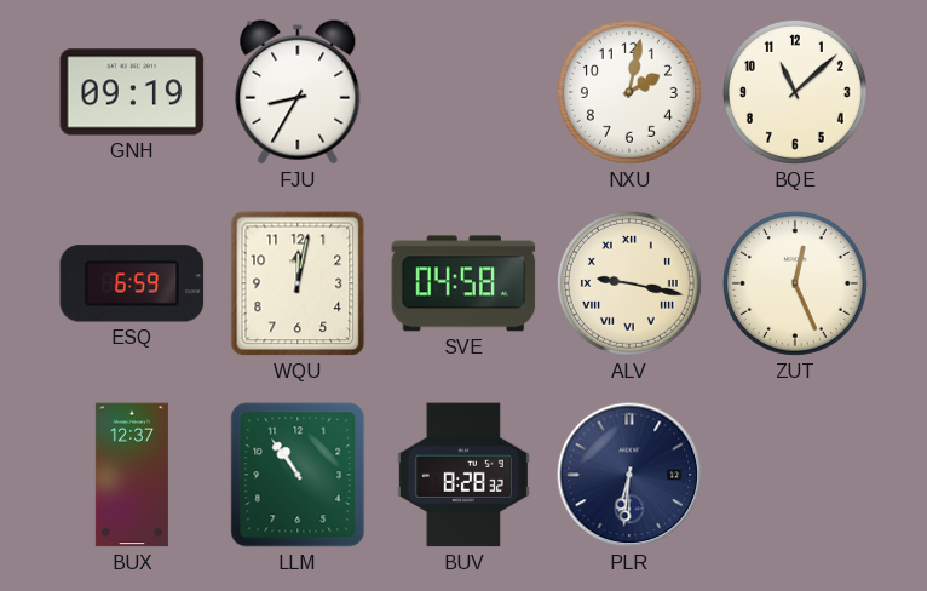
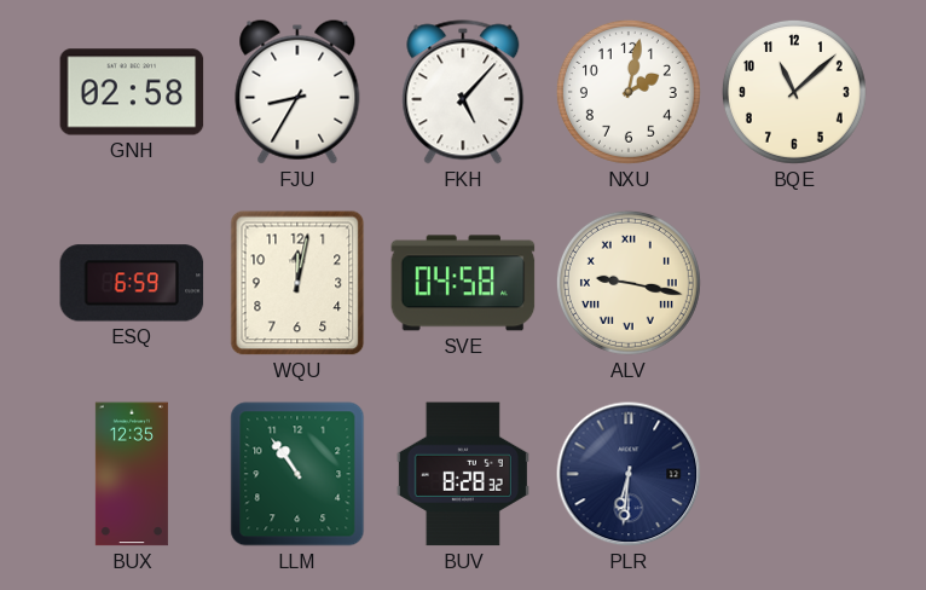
GNH: 09:19 -> 02:58 (132, 92)
FKH: none -> 5:07 (463, 92)
ZUT: 12:26 -> none (795, 283)
BUX: 12:37 -> 12:35 (132, 474)
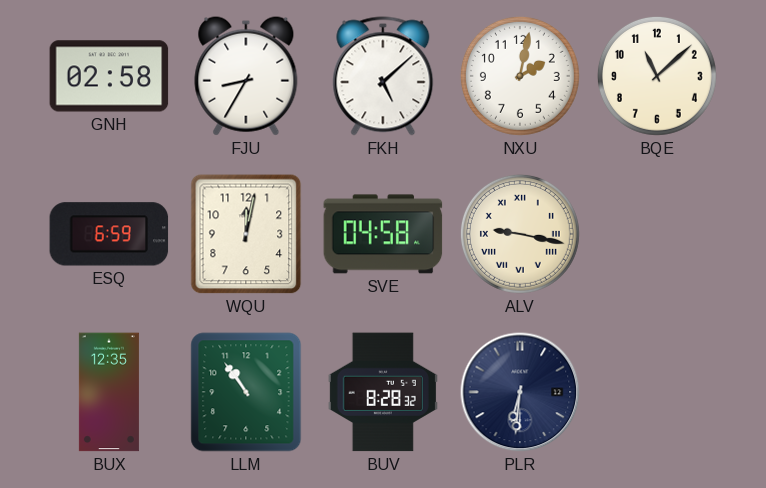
FKH: 5:07 -> 5:08 (383, 76)
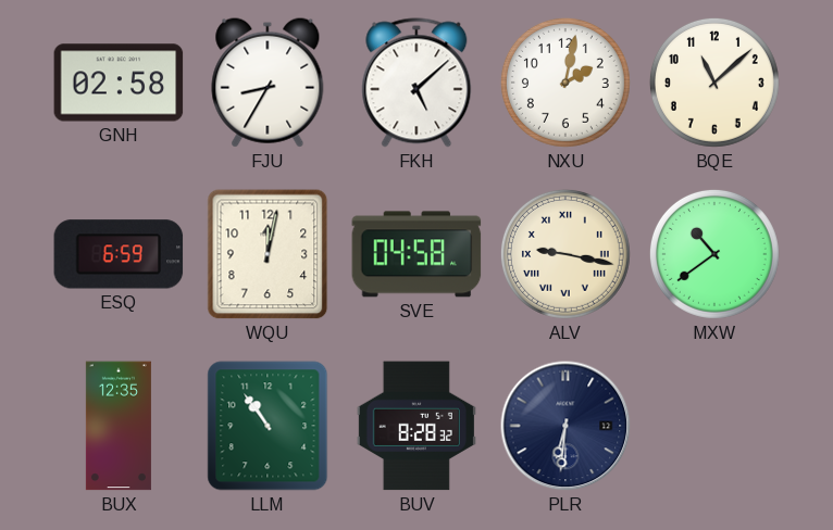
MXW: none -> 10:39 (714, 254)
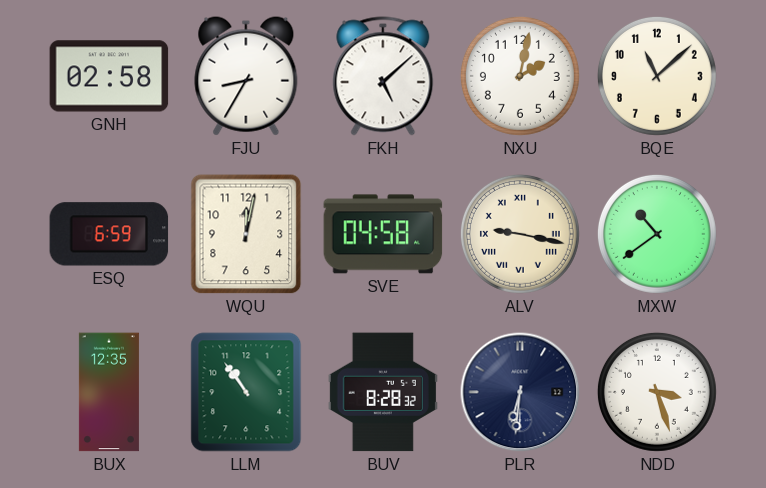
NDD: none -> 3:27 (657, 392)
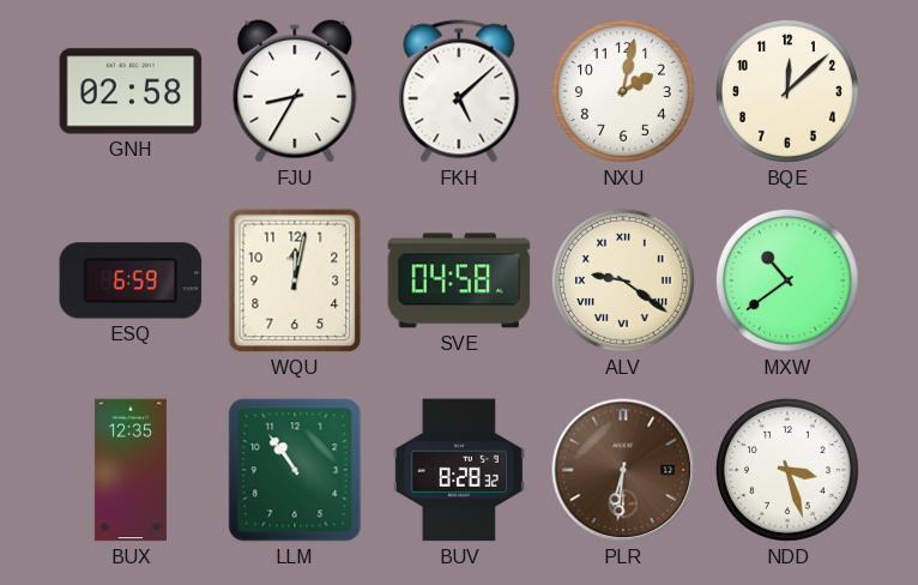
BQE: 11:08 -> 12:08 (787, 91)
ALV: 9:17 -> 9:21 (623, 281)
PLR dial: navy -> brown (623, 470)
